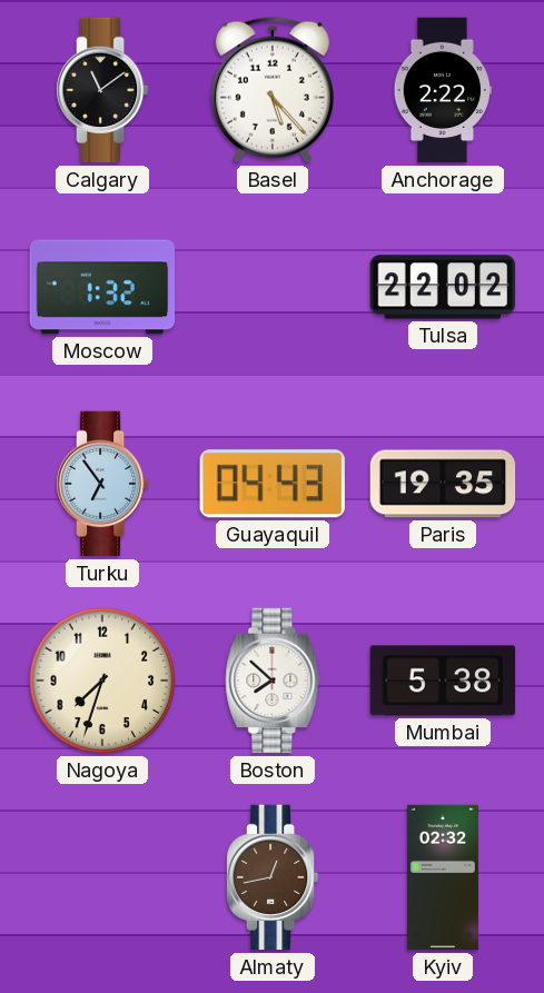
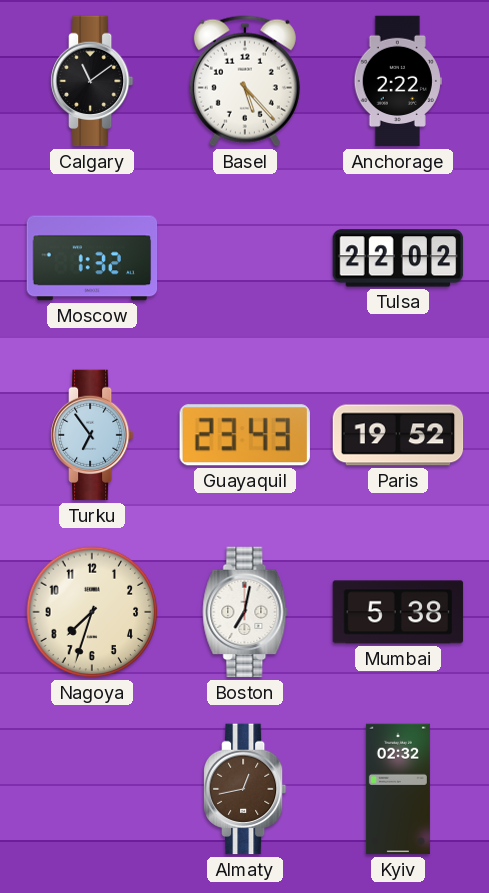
Guayaquil: 04:43 -> 23:43 (245, 435)
Paris: 19:35 -> 19:52 (398, 435)
Boston: 7:52 -> 7:02 (245, 612)
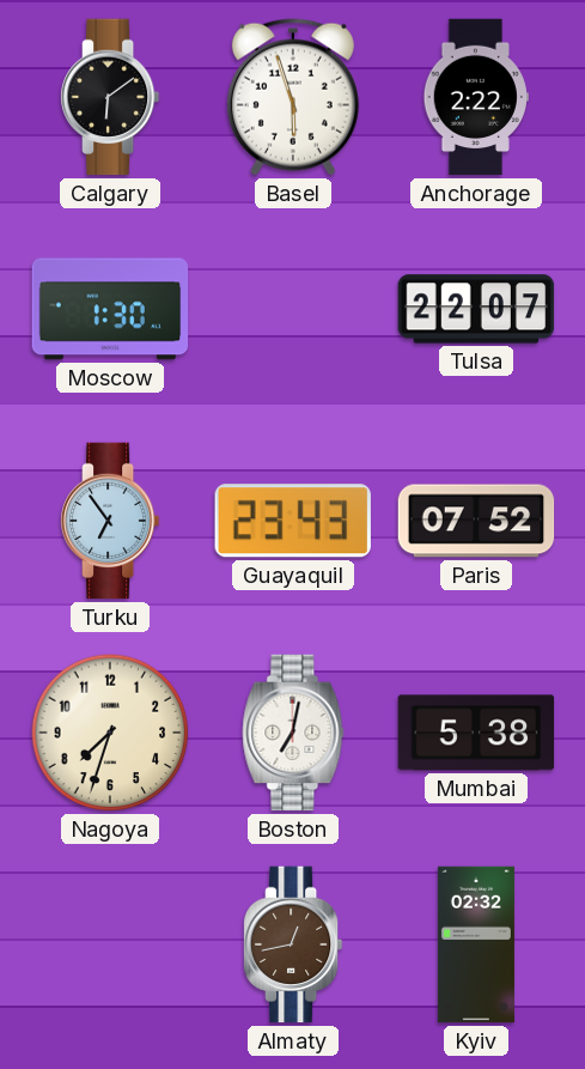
Calgary: 11:09 -> 6:09 (110, 97)
Basel: 5:23 -> 5:57 (293, 97)
Moscow: 1:32 -> 1:30 (110, 309)
Tulsa: 22:02 -> 22:07 (476, 309)
Paris: 19:52 -> 07:52 (476, 521)
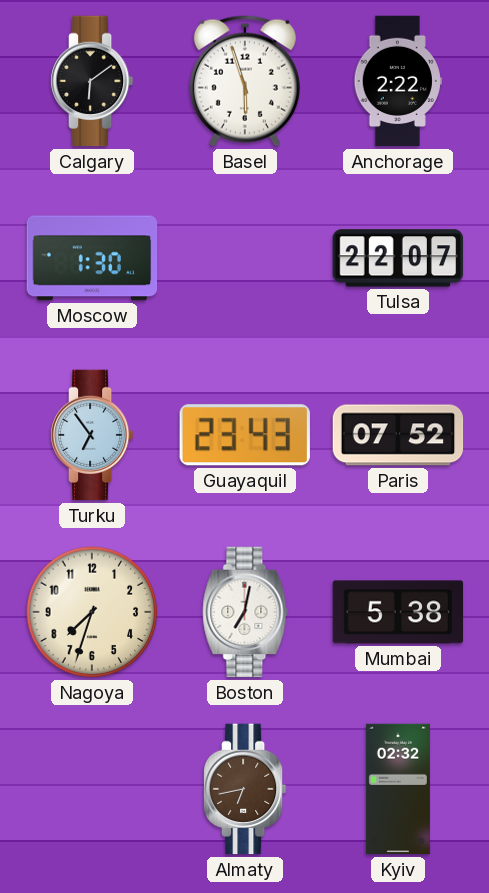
Almaty: 12:43 -> 6:43 (245, 789)
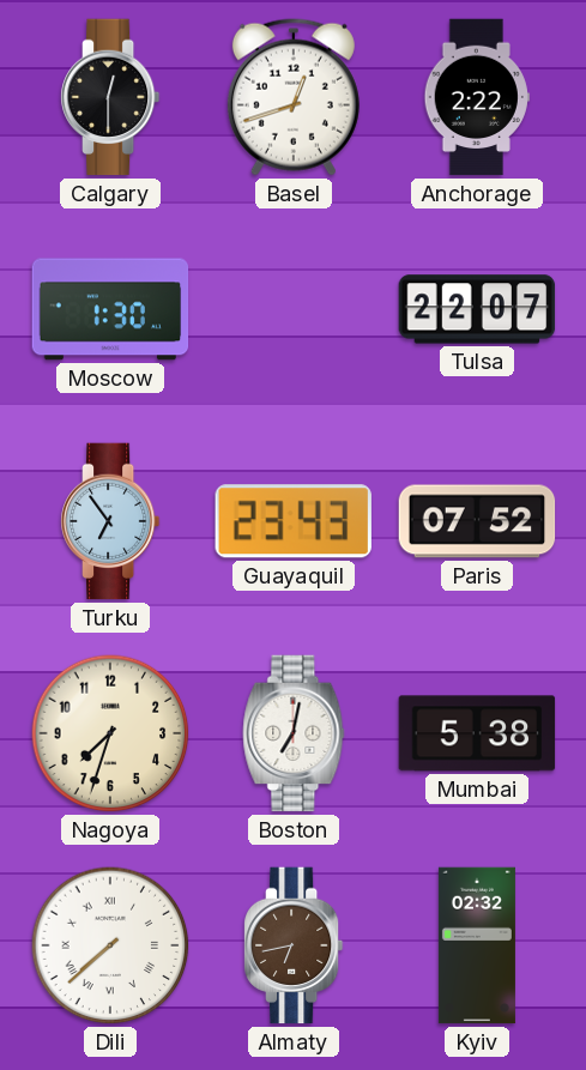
Calgary: 6:09 -> 12:30 (110, 97)
Basel: 5:57 -> 12:42 (294, 97)
Dili: none -> 7:38 (110, 945)
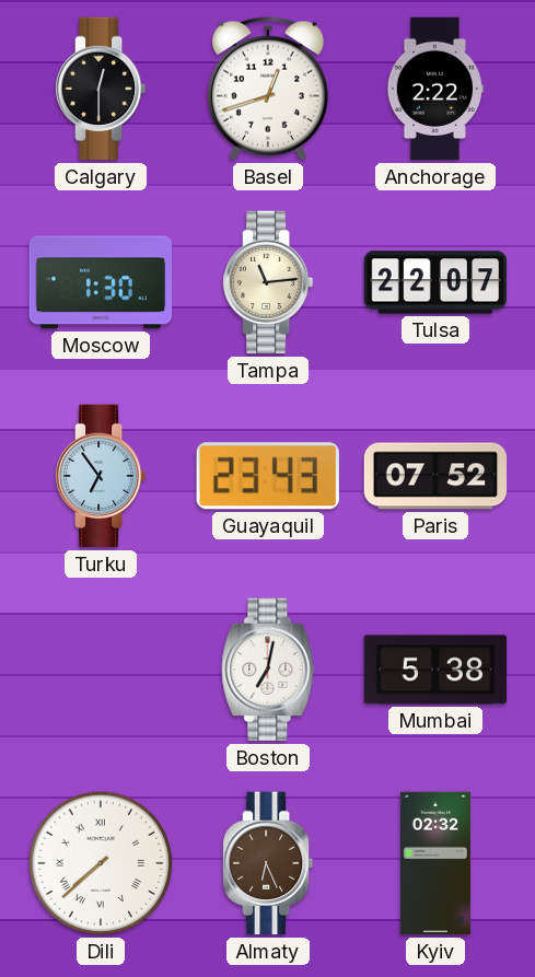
Tampa: none -> 11:14 (268, 282)
Nagoya: 7:33 -> none (110, 733)
Almaty: 6:43 -> 6:26 (268, 863)
